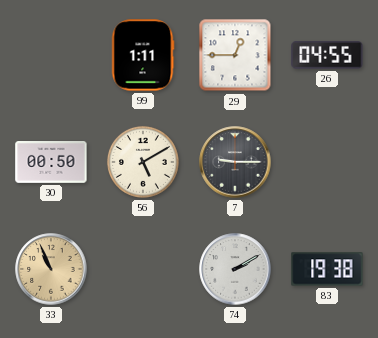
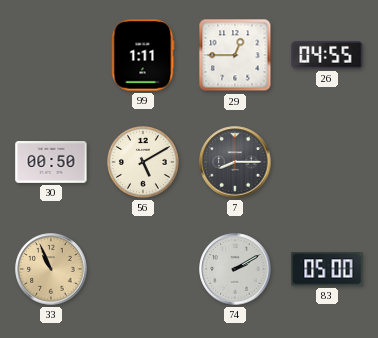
7: 9:15 -> 8:15 (235, 162)
83: 19:38 -> 05:00 (327, 269)
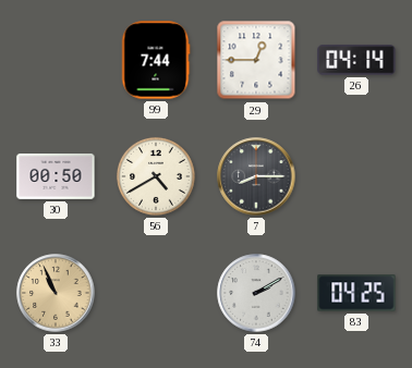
99: 1:11 -> 7:44 (156, 60)
26: 04:55 -> 04:14 (356, 60)
56: 5:10 -> 4:40 (156, 176)
83: 05:00 -> 04:25 (356, 293)
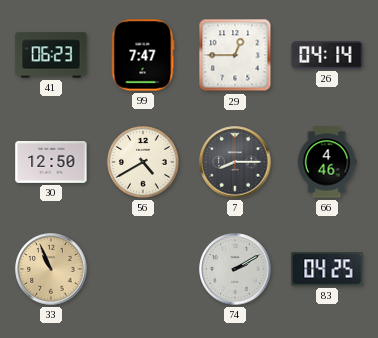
41: none -> 06:23 (51, 55)
99: 7:44 -> 7:47 (143, 55)
30: 00:50 -> 12:50 (51, 163)
66: none -> 4:46 (327, 162)
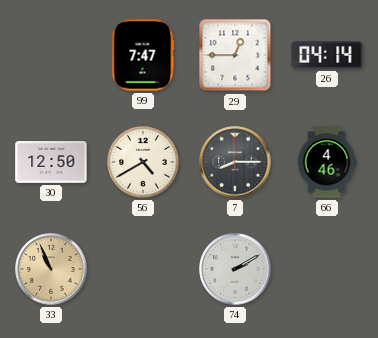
41: 06:23 -> none (51, 55)
83: 04:25 -> none (327, 269)
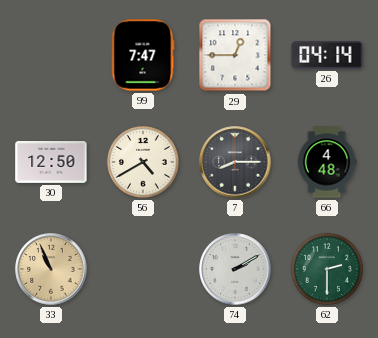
66: 4:46 -> 4:48 (327, 162)
62: none -> 2:30 (327, 269)
